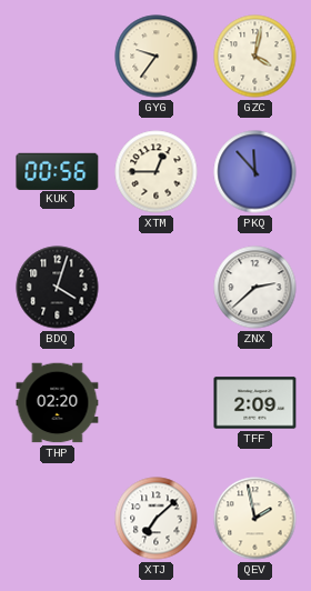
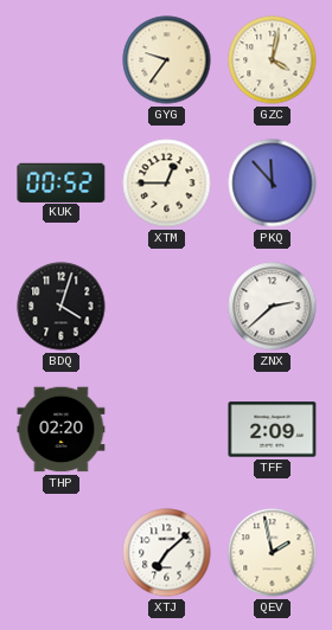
KUK: 00:56 -> 00:52 (62, 182)
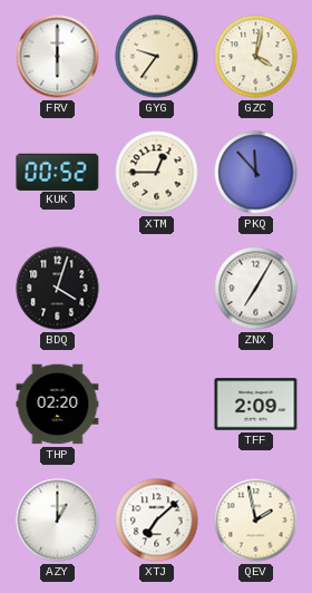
FRV: none -> 6:00 (58, 57)
ZNX: 2:38 -> 7:05 (256, 289)
AZY: none -> 1:00 (58, 521)
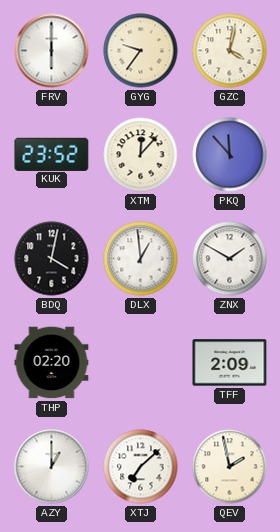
KUK: 00:52 -> 23:52 (52, 154)
XTM: 12:45 -> 12:07 (141, 155)
BDQ: 4:03 -> 4:02 (52, 259)
DLX: none -> 12:59 (141, 259)
ZNX: 7:05 -> 1:50 (230, 259)
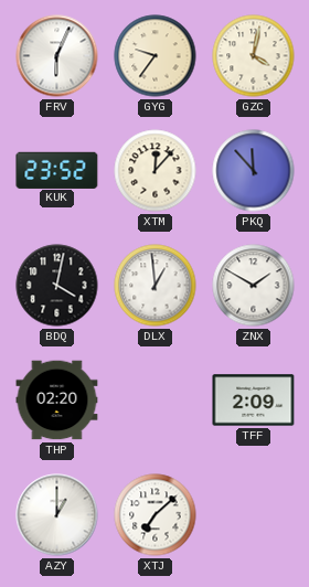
FRV: 6:00 -> 6:04 (57, 56)
QEV: 1:58 -> none (230, 467)
